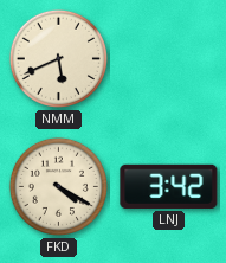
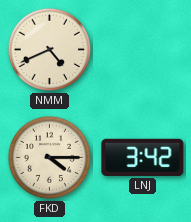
NMM: 5:41 -> 4:41 (49, 49)
FKD: 4:20 -> 4:15 (49, 157)
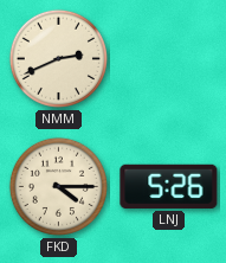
NMM: 4:41 -> 2:41 (58, 58)
LNJ: 3:42 -> 5:26 (169, 186)
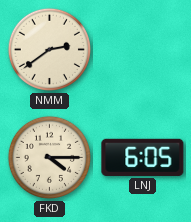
NMM: 2:41 -> 2:39 (49, 49)
LNJ: 5:26 -> 6:05 (143, 157)
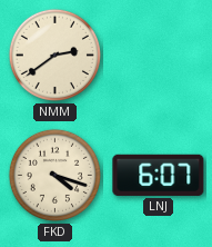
FKD: 4:15 -> 4:18 (54, 175)
LNJ: 6:05 -> 6:07 (159, 175)
